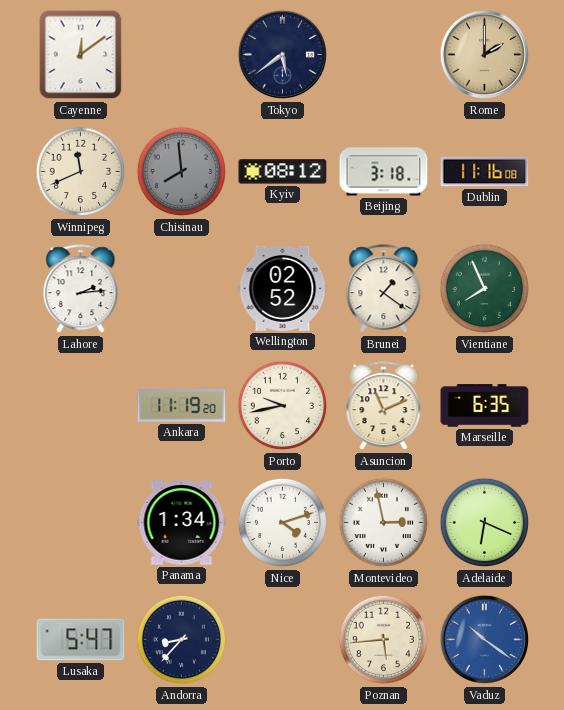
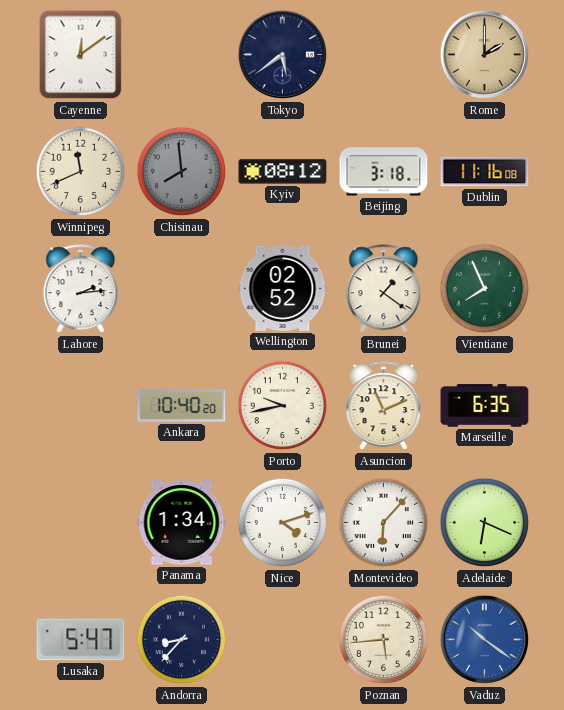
Ankara: 11:19 -> 10:40 (182, 406)
Montevideo: 2:58 -> 6:07 (384, 523)
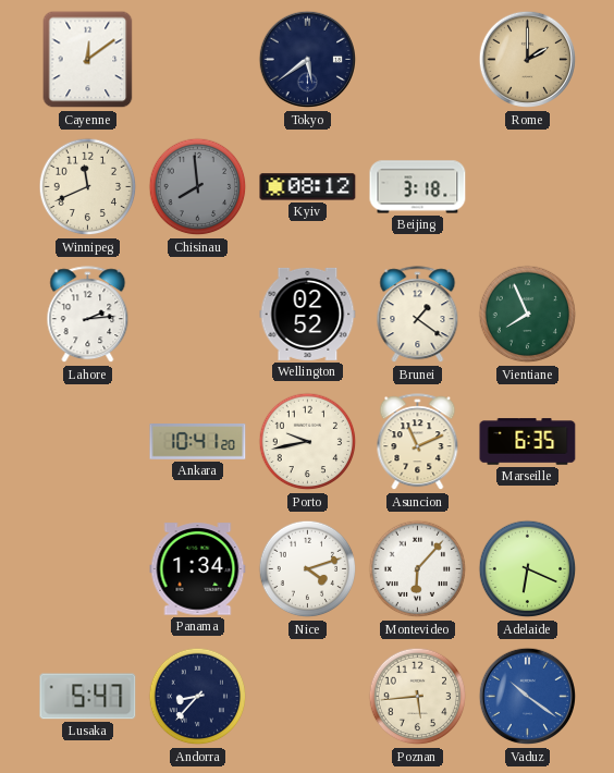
Dublin: 11:16 -> none (485, 172)
Ankara: 10:40 -> 10:41 (198, 442)
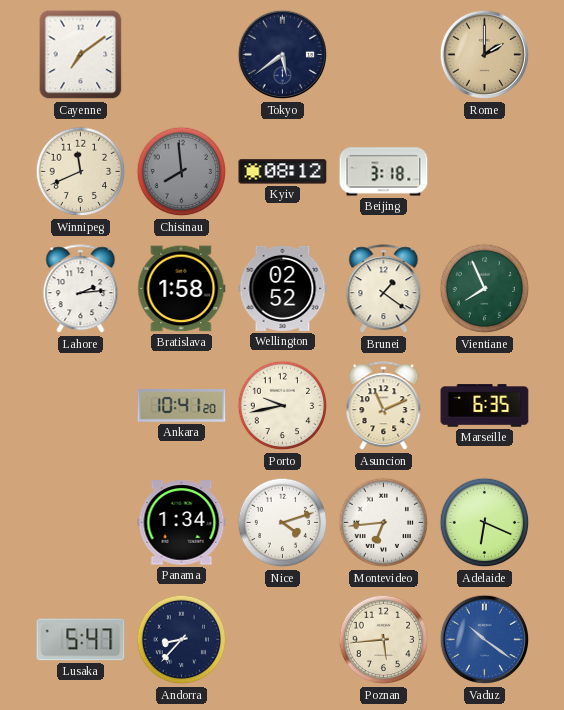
Cayenne: 12:09 -> 7:09 (81, 55)
Bratislava: none -> 1:58 (182, 289)
Montevideo: 6:07 -> 6:44 (384, 523)
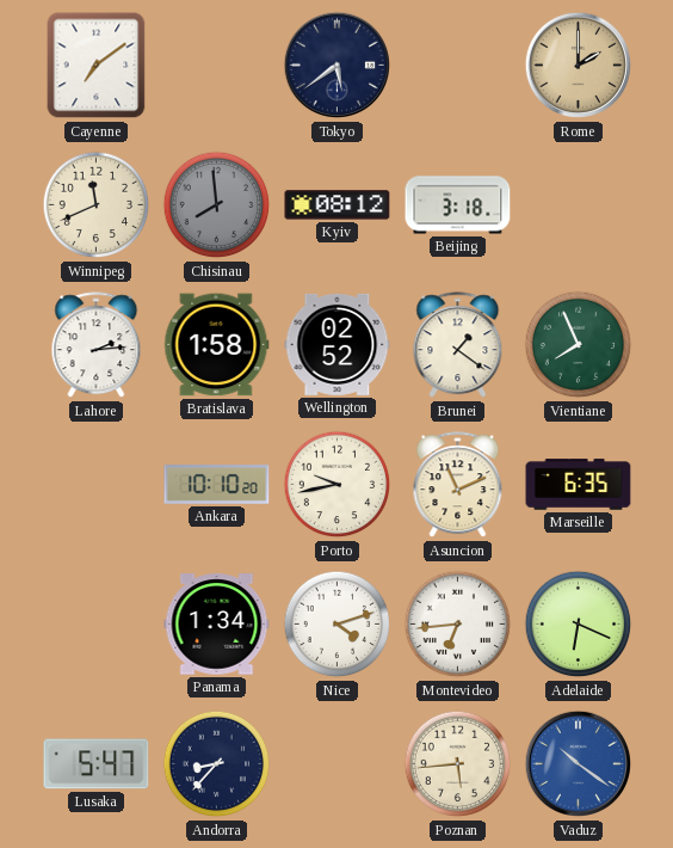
Ankara: 10:41 -> 10:10 (217, 485)
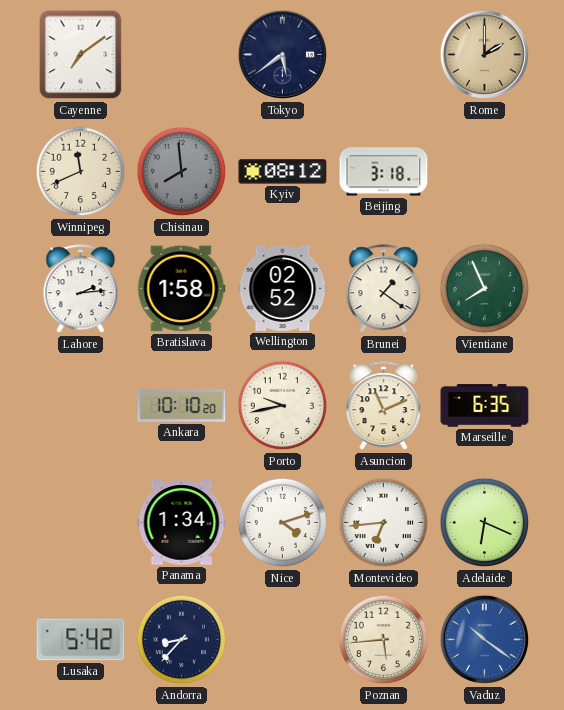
Lusaka: 5:47 -> 5:42 (81, 640)
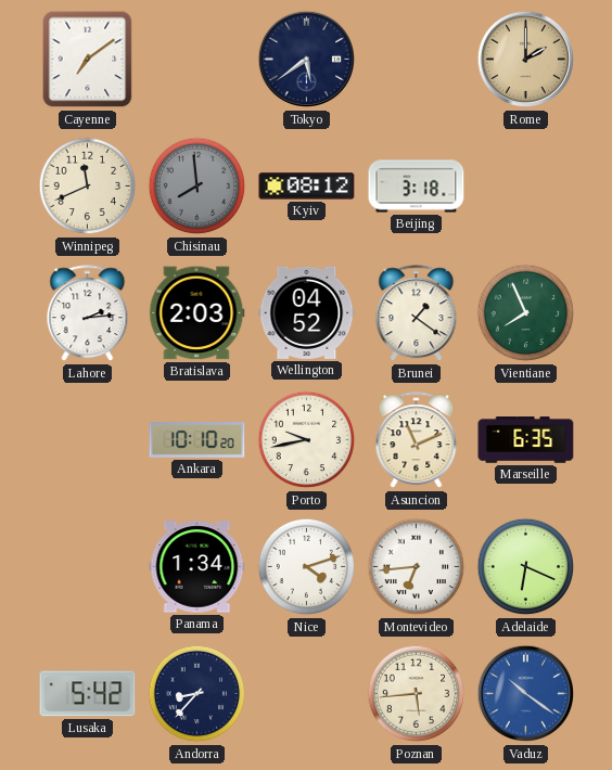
Bratislava: 1:58 -> 2:03 (197, 313)
Wellington: 02:52 -> 04:52 (307, 312)
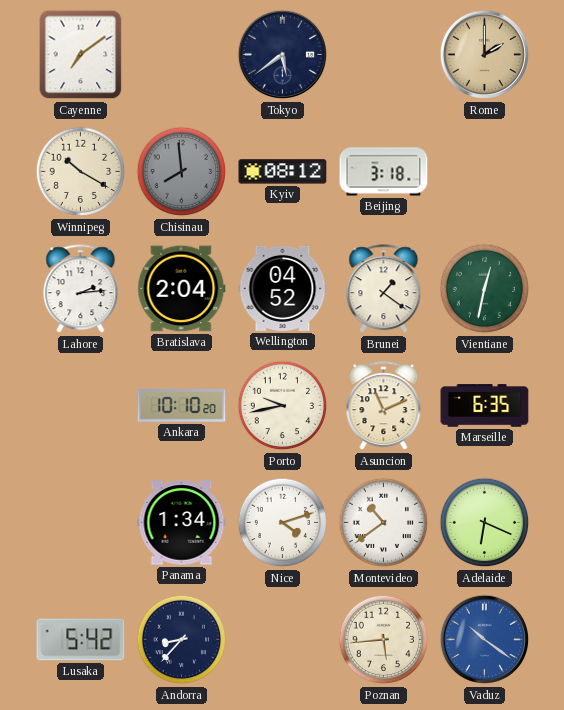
Winnipeg: 11:41 -> 10:20 (81, 172)
Bratislava: 2:03 -> 2:04 (182, 289)
Vientiane: 7:56 -> 12:32 (485, 289)
Montevideo: 6:44 -> 10:39 (384, 523)
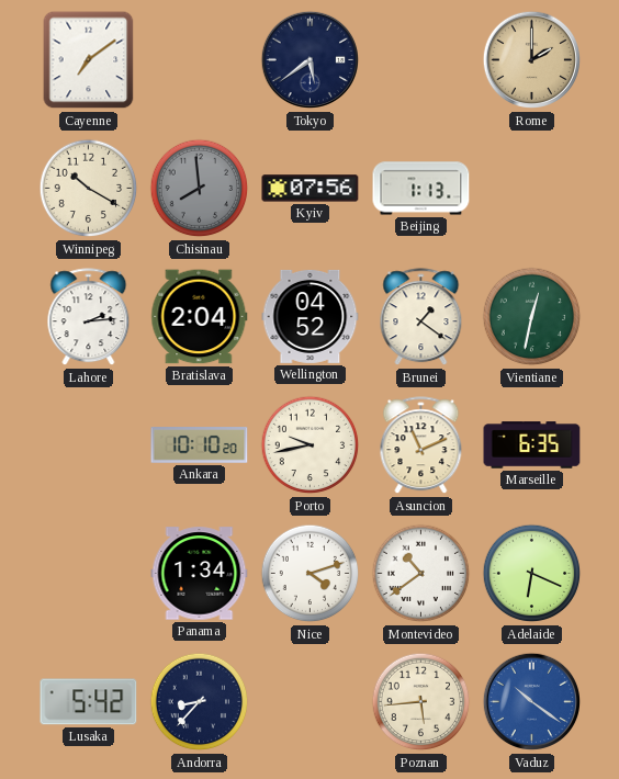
Kyiv: 08:12 -> 07:56 (311, 189)
Beijing: 3:18 -> 1:13 (421, 189)
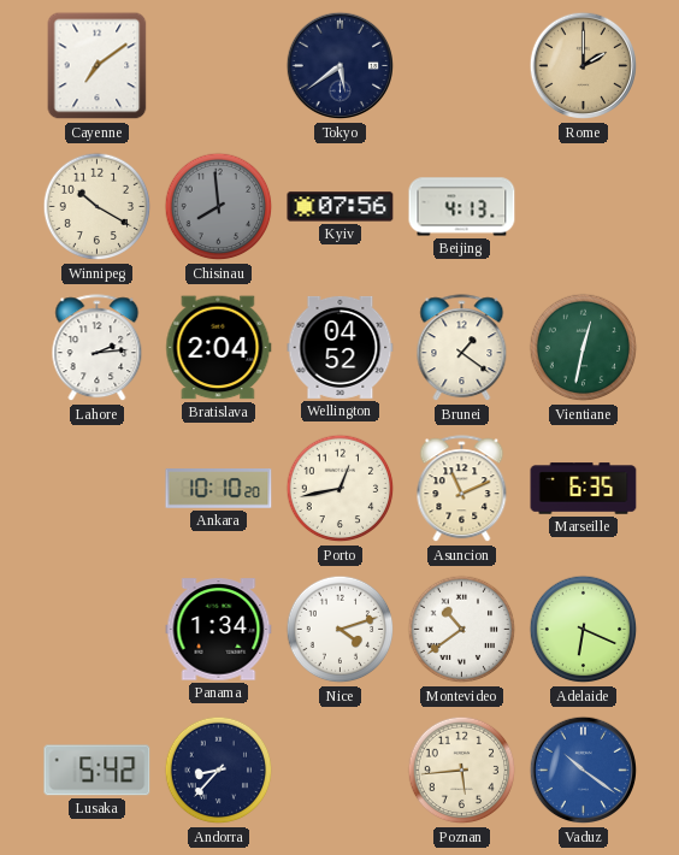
Beijing: 1:13 -> 4:13 (462, 207)
Porto: 9:43 -> 12:43 (341, 489)
